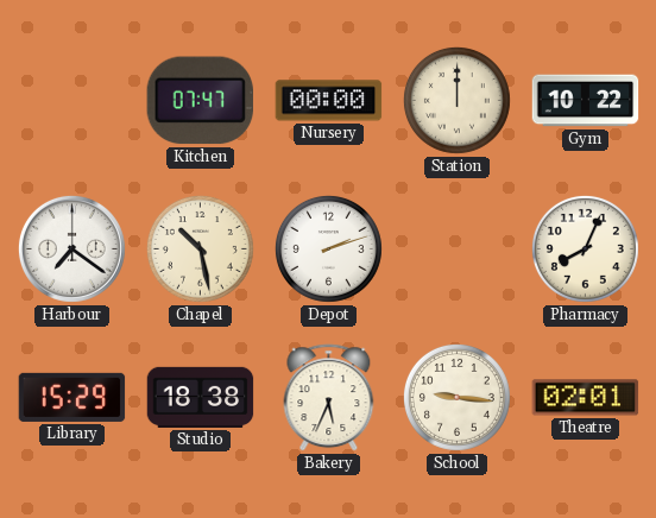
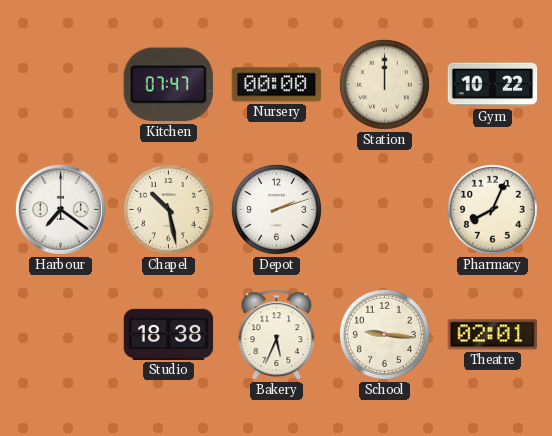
Library: 15:29 -> none (72, 397)
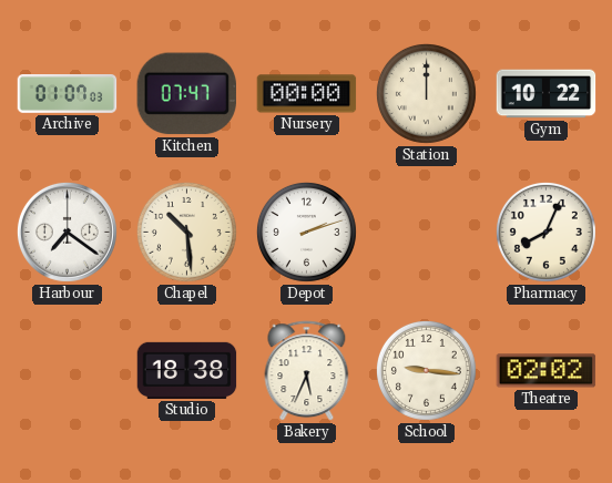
Archive: none -> 01:07 (68, 94)
Chapel: 10:28 -> 10:29 (186, 232)
Theatre: 02:01 -> 02:02 (547, 371)
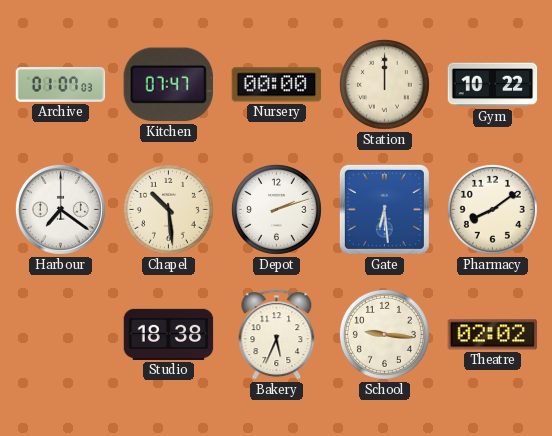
Gate: none -> 6:29 (384, 209)
Pharmacy: 8:04 -> 8:09 (492, 209)
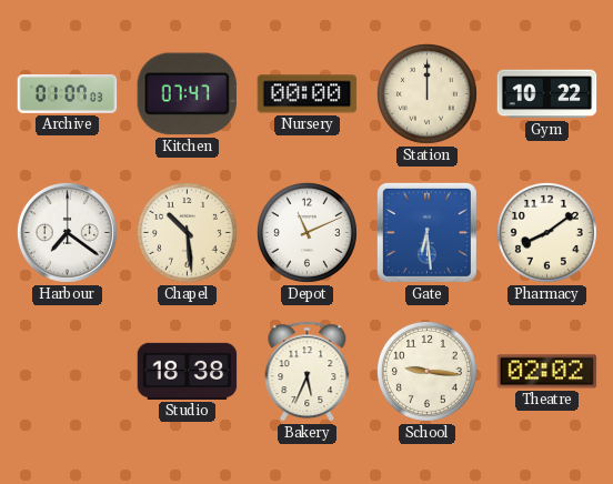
Depot: 2:12 -> 11:11 (306, 232)
